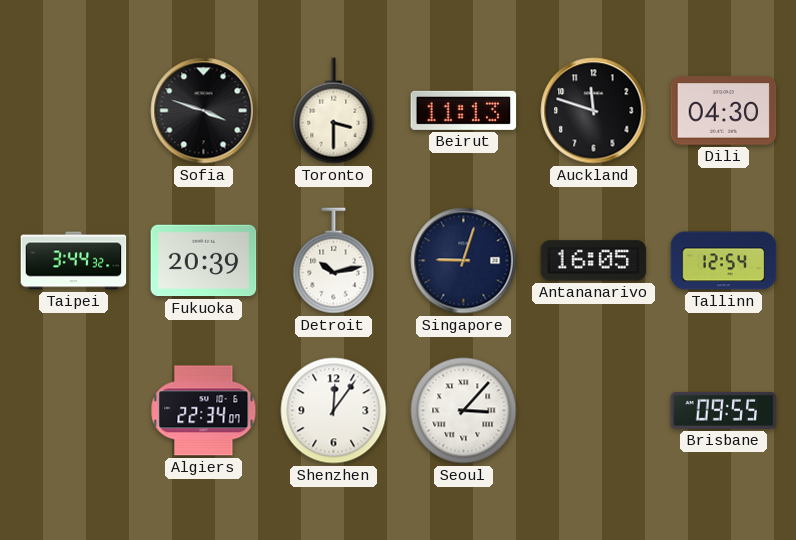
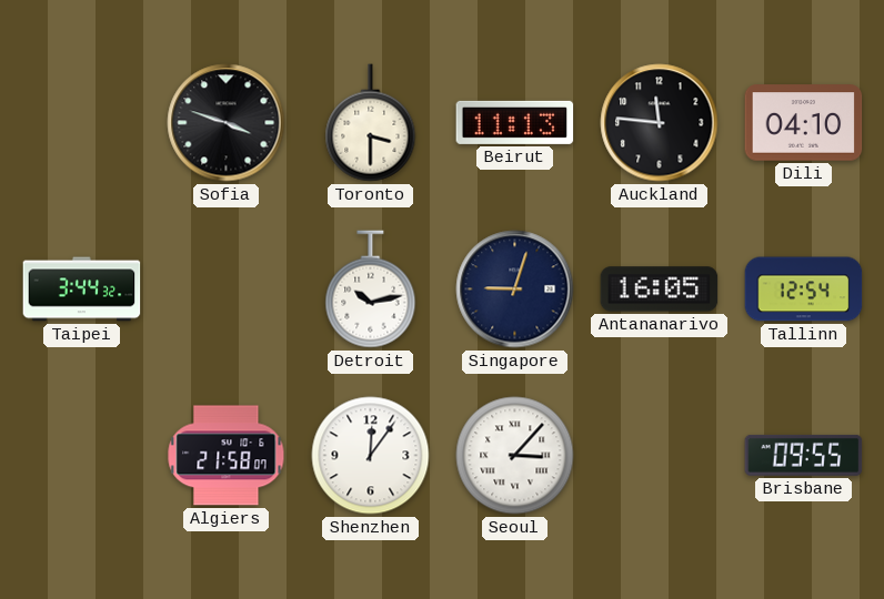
Auckland: 11:48 -> 11:46 (660, 123)
Dili: 04:30 -> 04:10 (804, 123)
Fukuoka: 20:39 -> none (204, 261)
Algiers: 22:34 -> 21:58 (227, 456)
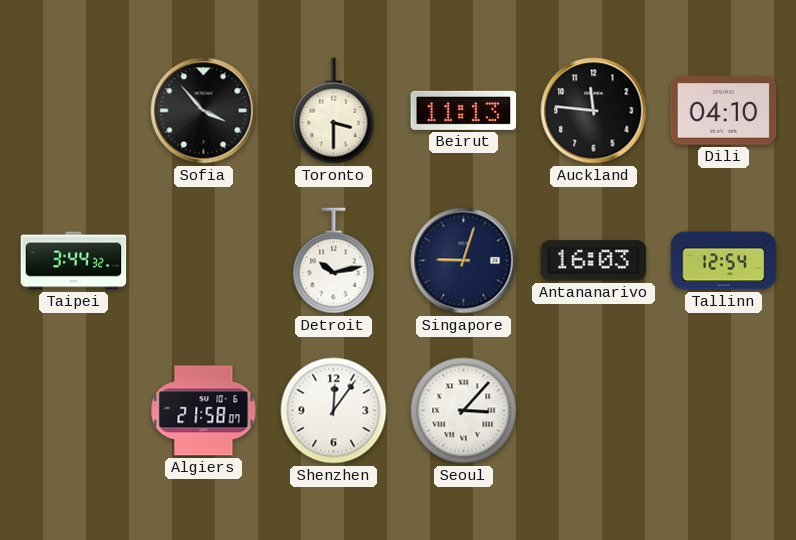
Sofia: 3:48 -> 3:53 (204, 111)
Antananarivo: 16:05 -> 16:03 (594, 261)
Brisbane: 09:55 -> none (804, 455)
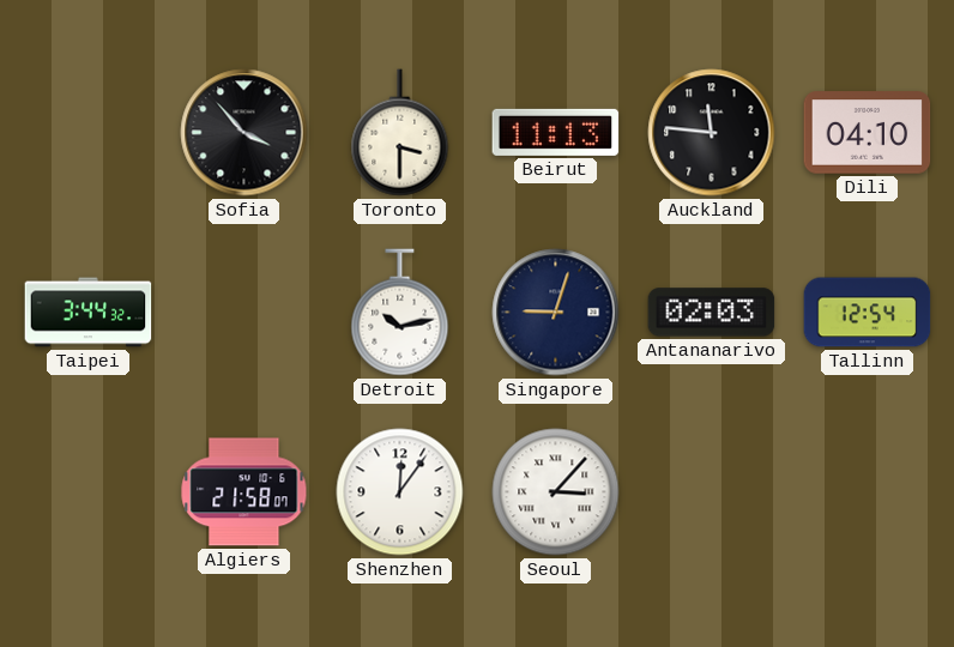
Antananarivo: 16:03 -> 02:03 (712, 313)
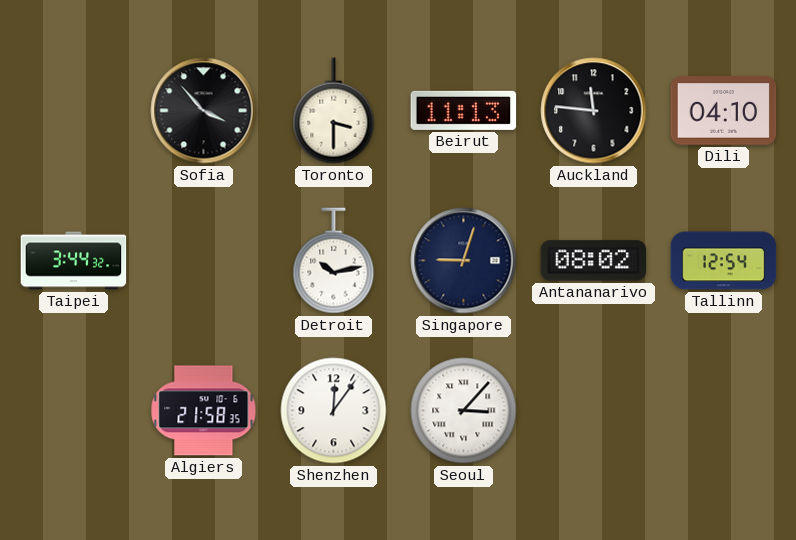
Antananarivo: 02:03 -> 08:02 (594, 261)
Algiers: 21:58:07 -> 21:58:35 (204, 411)
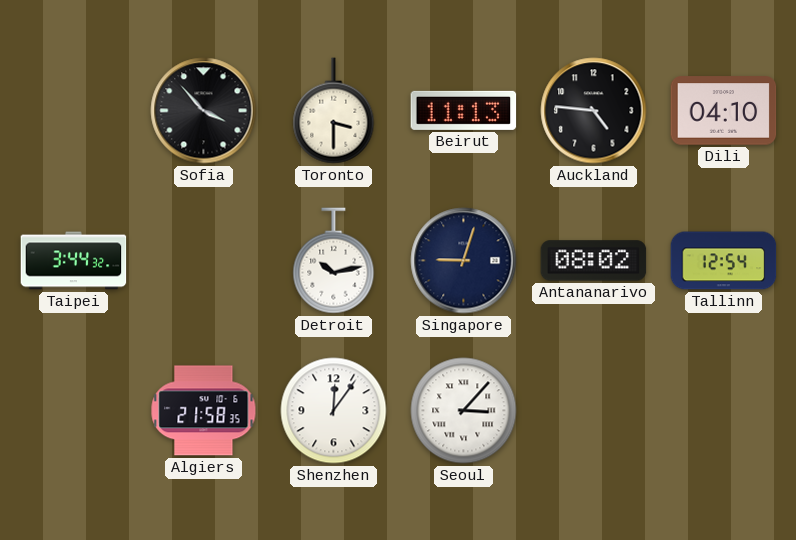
Auckland: 11:46 -> 4:46 (594, 111)
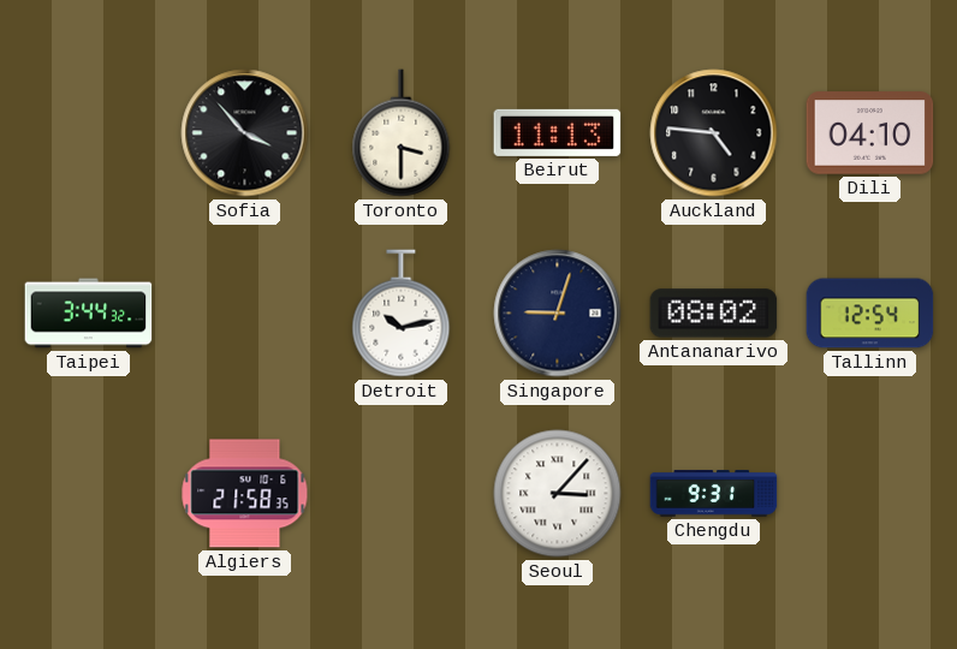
Shenzhen: 12:06 -> none (334, 411)
Chengdu: none -> 9:31 (714, 494)
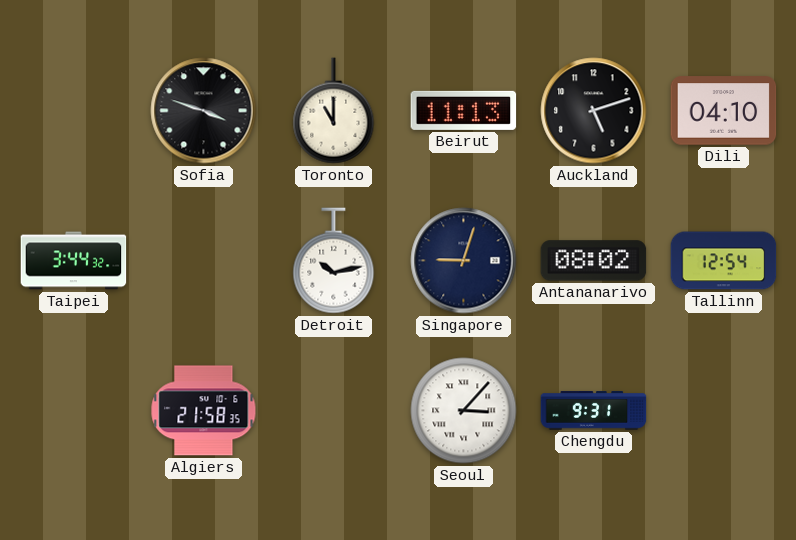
Sofia: 3:53 -> 3:48 (204, 111)
Toronto: 3:30 -> 11:00 (334, 111)
Auckland: 4:46 -> 5:12 (594, 111)
